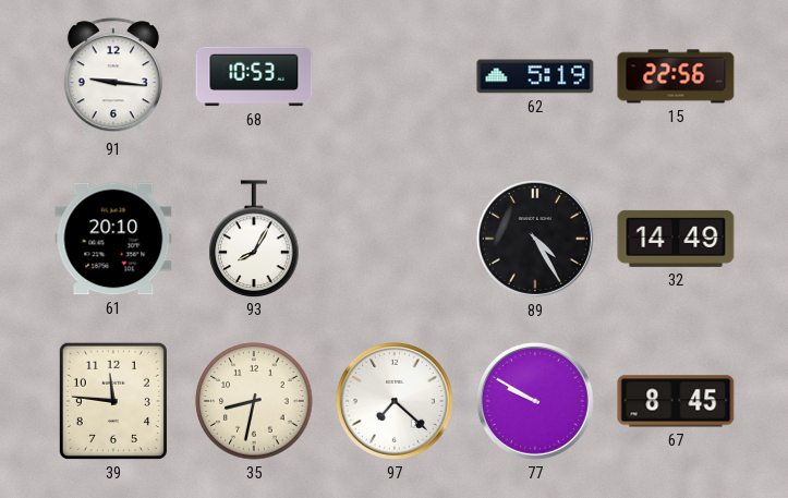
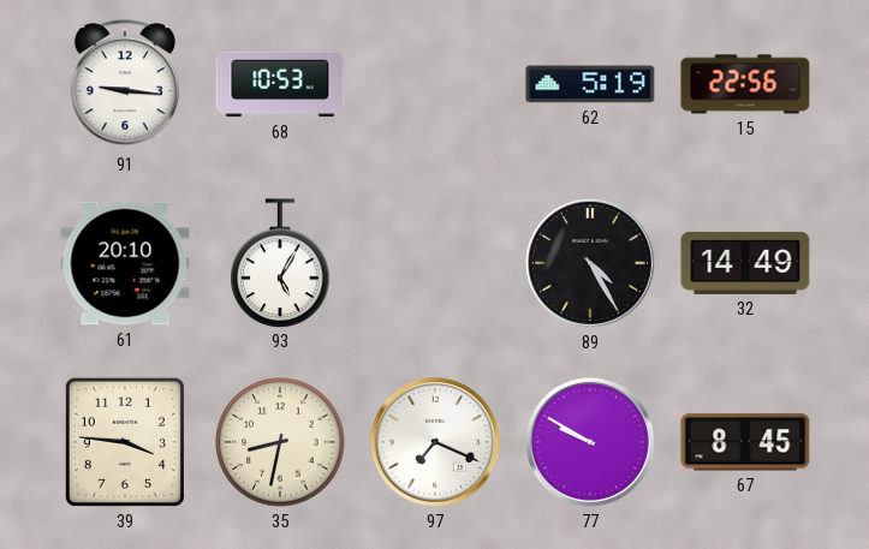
93: 8:05 -> 5:05 (280, 263)
39: 11:46 -> 3:46 (125, 442)
97: 7:22 -> 7:19 (435, 442)
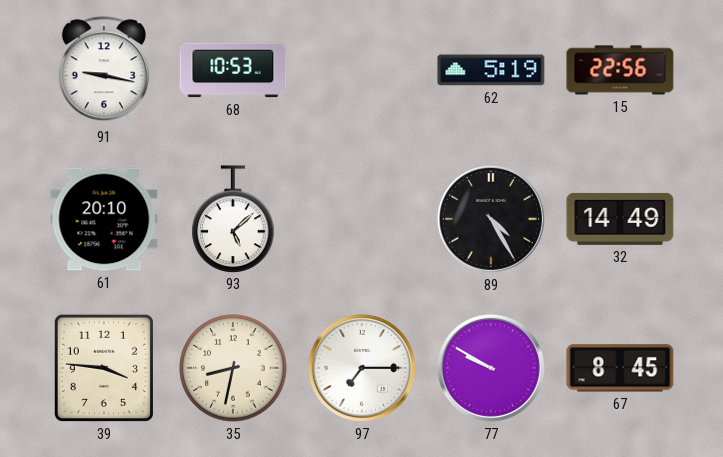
91: 9:16 -> 9:17 (104, 71)
93: 5:05 -> 5:08 (233, 219)
97: 7:19 -> 7:15 (362, 368)
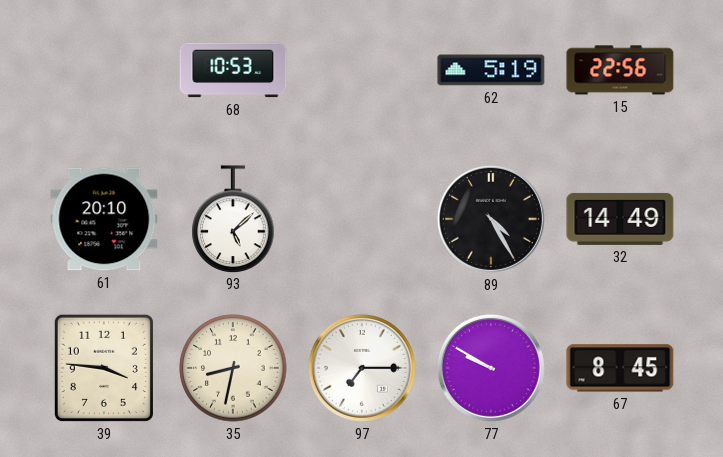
91: 9:17 -> none (104, 71)
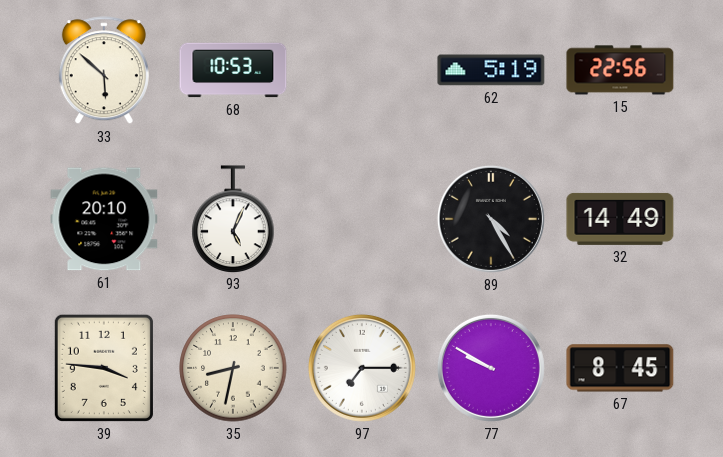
33: none -> 5:52 (104, 71)
93: 5:08 -> 5:04 (233, 219)
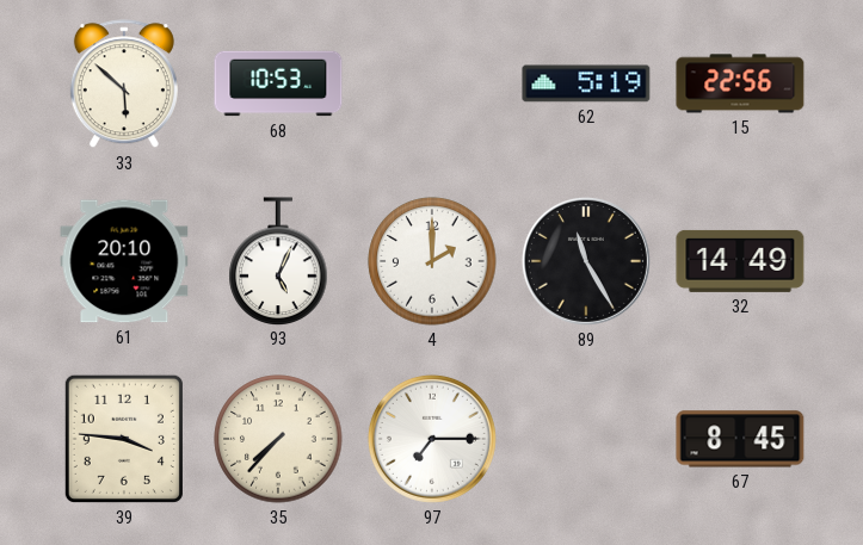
4: none -> 2:00 (432, 261)
89: 4:25 -> 11:25 (586, 261)
35: 8:32 -> 7:37 (278, 439)
77: 9:50 -> none (491, 368)
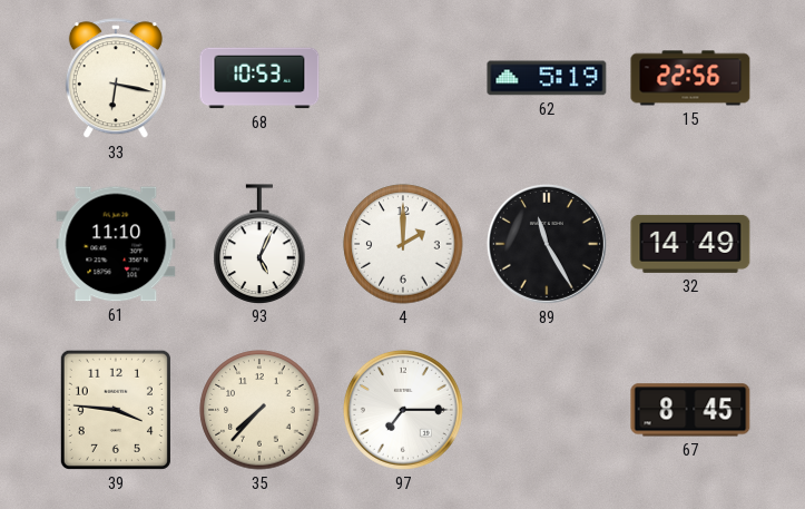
33: 5:52 -> 6:17 (116, 79)
61: 20:10 -> 11:10 (116, 244)
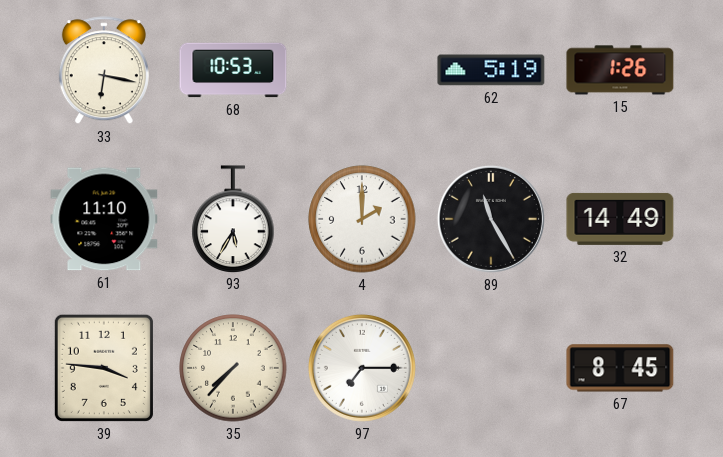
15: 22:56 -> 1:26 (620, 70)
93: 5:04 -> 5:35 (233, 219)
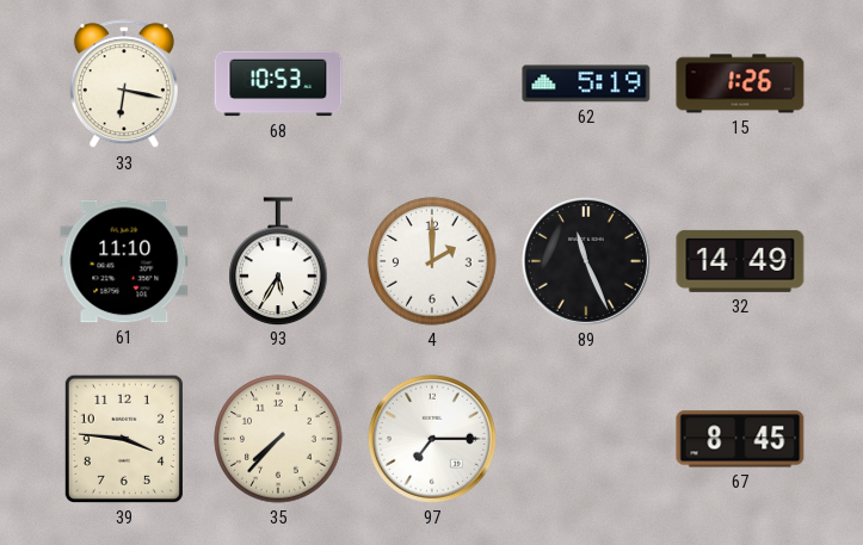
89: 11:25 -> 11:26 (586, 261)
